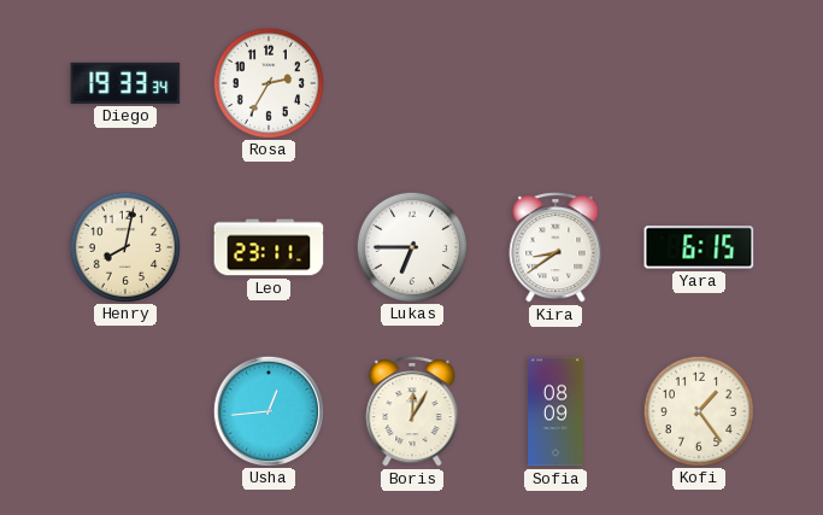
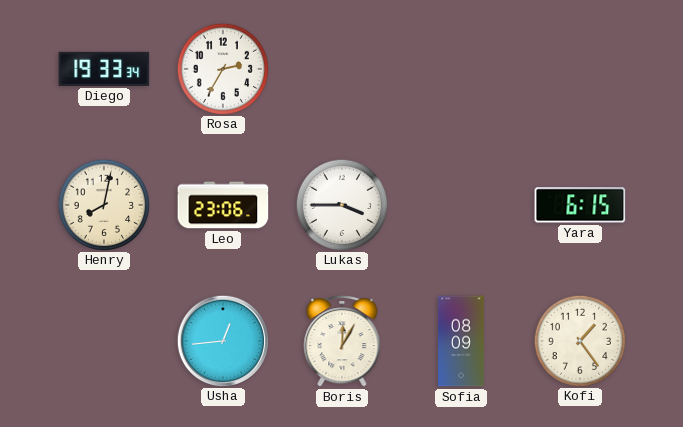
Leo: 23:11 -> 23:06 (223, 205)
Lukas: 6:45 -> 3:45 (341, 204)
Kira: 8:39 -> none (555, 248)
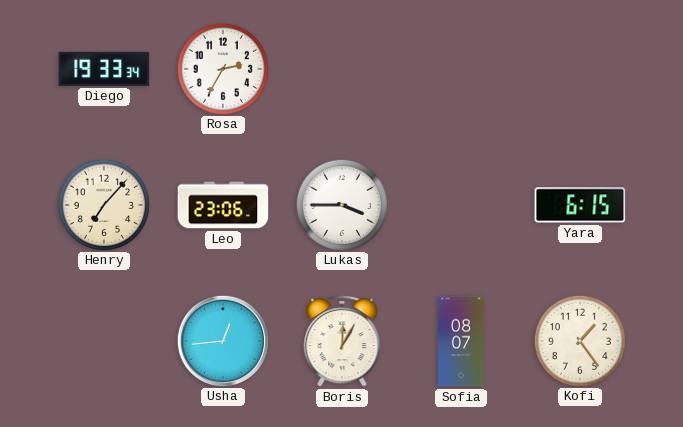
Henry: 8:02 -> 7:07 (103, 204)
Sofia: 08:09 -> 08:07 (461, 341)
